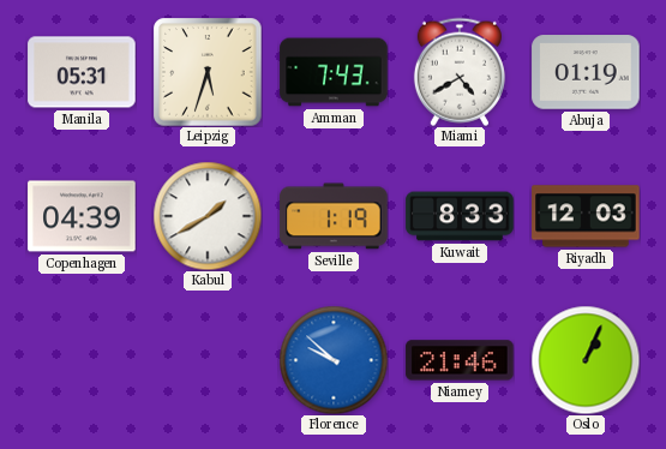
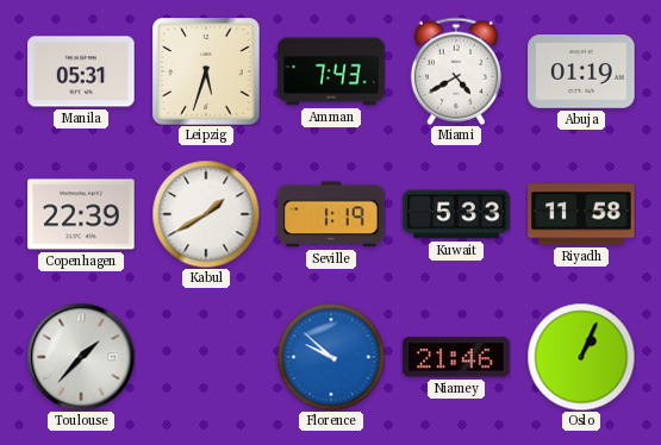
Copenhagen: 04:39 -> 22:39 (81, 214)
Kuwait: 8:33 -> 5:33 (456, 214)
Riyadh: 12:03 -> 11:58 (581, 214)
Toulouse: none -> 1:37 (81, 357)
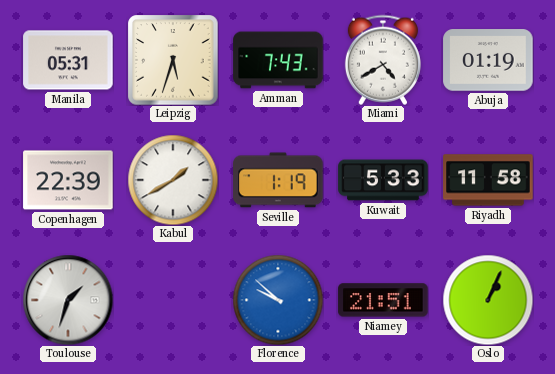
Toulouse: 1:37 -> 1:33 (68, 300)
Niamey: 21:46 -> 21:51 (383, 300)
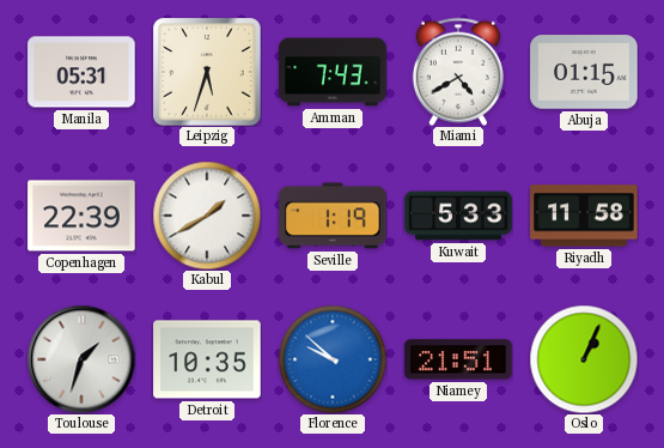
Abuja: 01:19 -> 01:15 (584, 72)
Detroit: none -> 10:35 (207, 359)
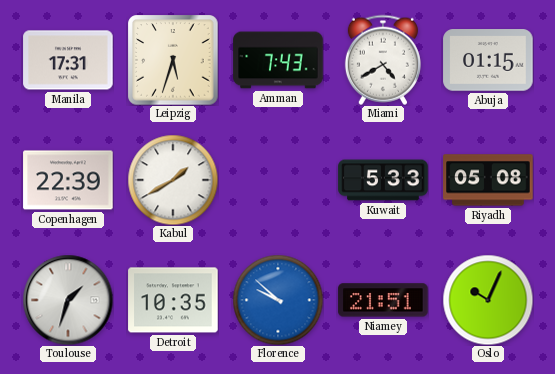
Manila: 05:31 -> 17:31 (68, 60)
Seville: 1:19 -> none (333, 216)
Riyadh: 11:58 -> 05:08 (488, 180)
Oslo: 1:04 -> 10:04 (488, 300)
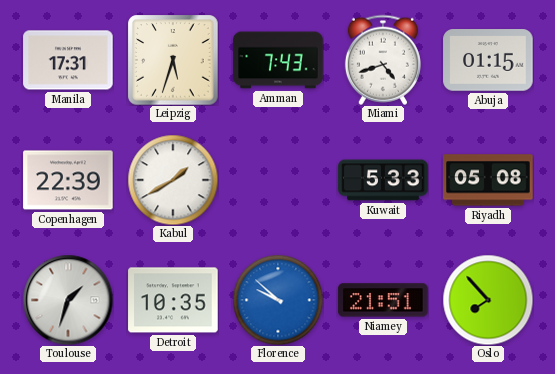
Miami: 4:40 -> 4:42 (383, 60)
Oslo: 10:04 -> 7:53 (488, 300)
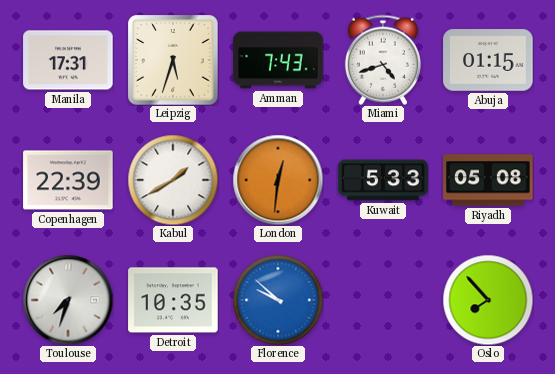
London: none -> 12:31 (278, 180)
Toulouse: 1:33 -> 7:33 (68, 300)
Niamey: 21:51 -> none (383, 300)
